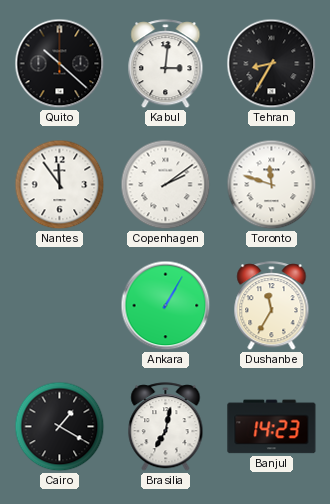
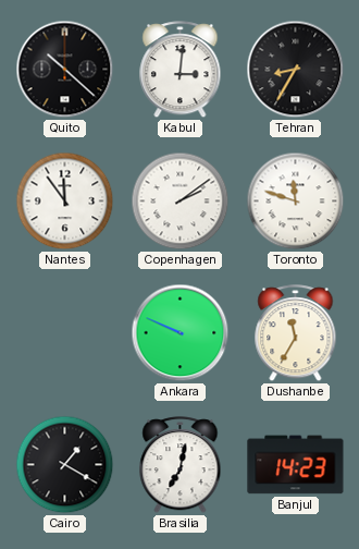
Ankara: 1:05 -> 9:49 (181, 333)
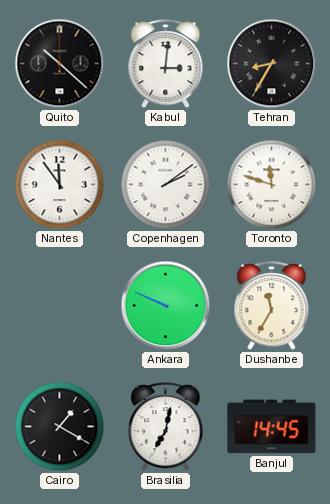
Banjul: 14:23 -> 14:45 (272, 427)
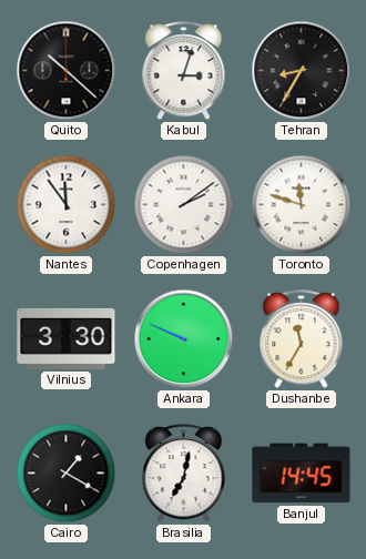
Kabul: 3:01 -> 3:03 (184, 71)
Vilnius: none -> 3:30 (67, 338)
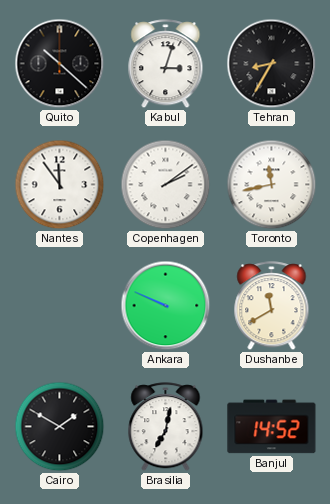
Toronto: 11:48 -> 11:43 (272, 185)
Vilnius: 3:30 -> none (67, 338)
Dushanbe: 11:35 -> 11:40 (272, 306)
Cairo: 1:20 -> 1:50 (60, 427)
Banjul: 14:45 -> 14:52 (272, 427)
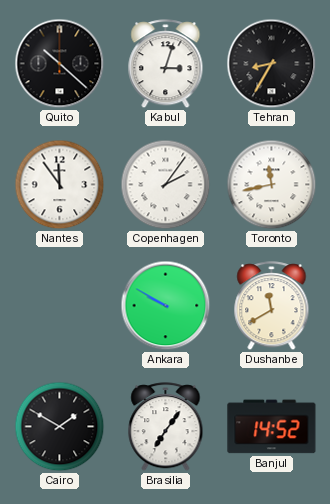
Copenhagen: 2:09 -> 2:06 (166, 185)
Ankara: 9:49 -> 9:50 (166, 306)
Brasilia: 7:02 -> 7:06 (166, 427)
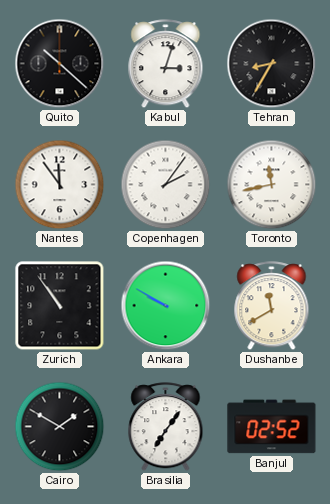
Zurich: none -> 10:54 (60, 306)
Banjul: 14:52 -> 02:52 (272, 427)
